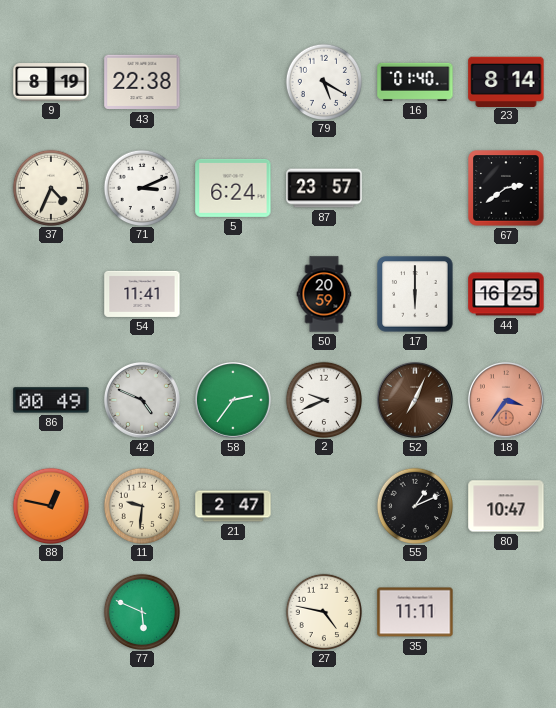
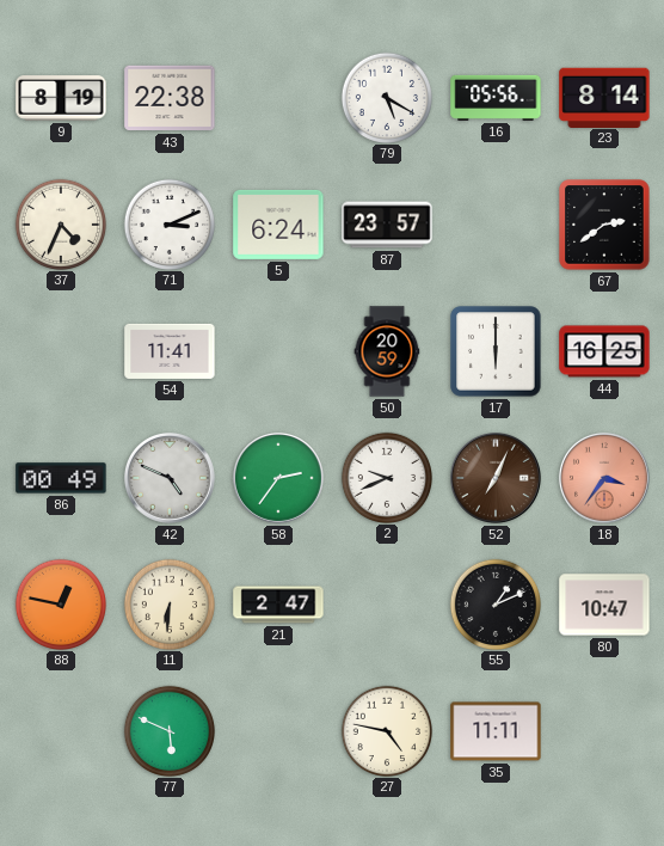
16: 01:40 -> 05:56 (496, 98)
11: 9:31 -> 6:31 (168, 603)
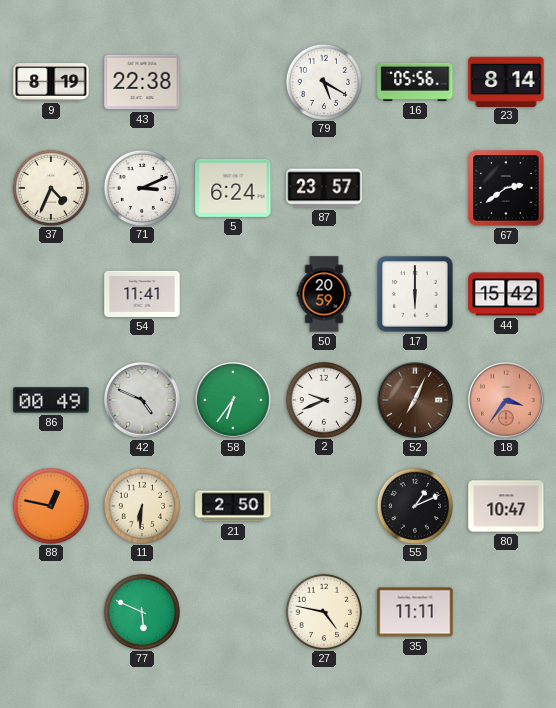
44: 16:25 -> 15:42 (506, 294)
58: 2:36 -> 6:36 (233, 400)
21: 2:47 -> 2:50 (233, 506)
